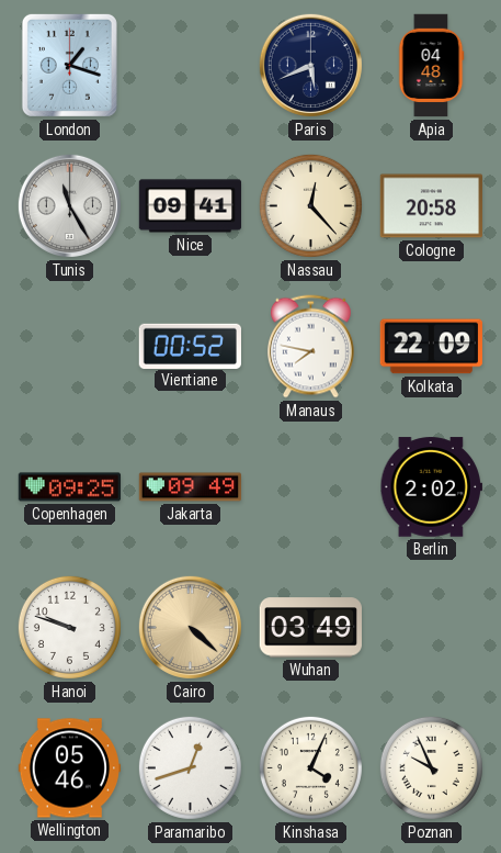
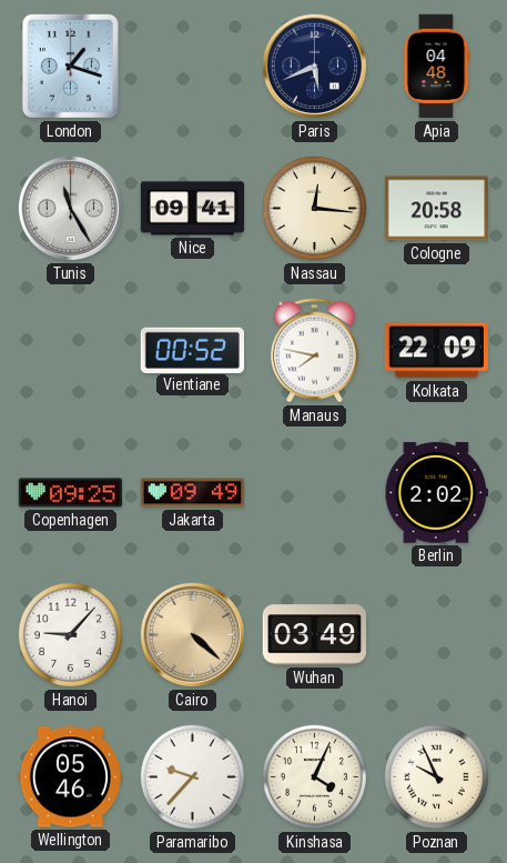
Nassau: 12:23 -> 12:16 (314, 208)
Hanoi: 9:48 -> 9:07 (70, 634)
Paramaribo: 12:42 -> 9:37 (192, 776)
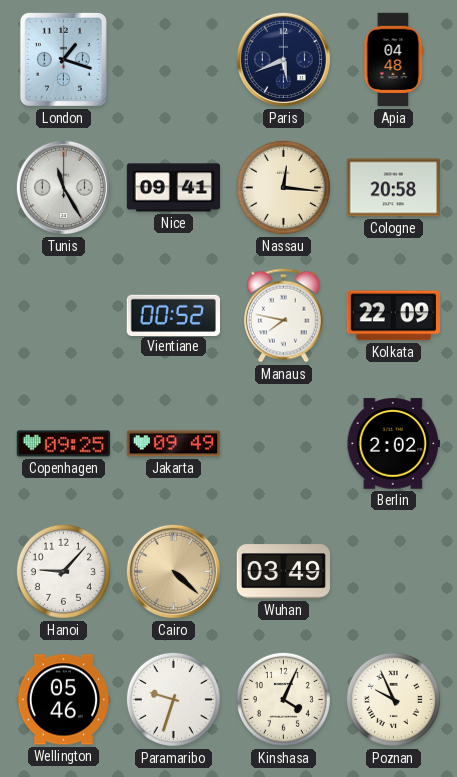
Paramaribo: 9:37 -> 9:33 (173, 699)
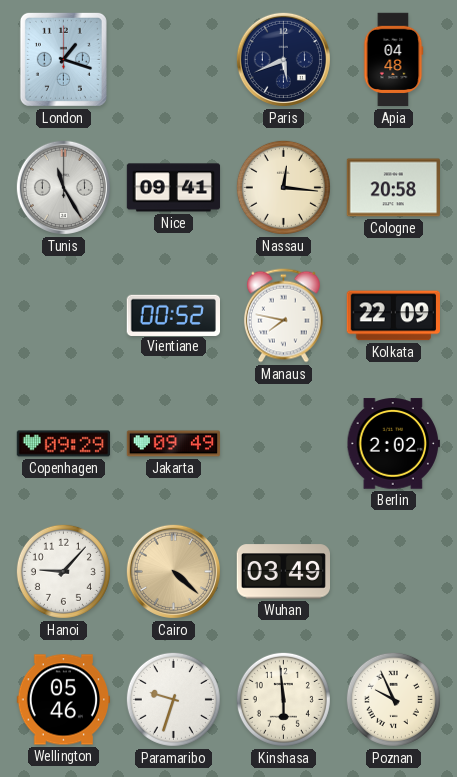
Copenhagen: 09:25 -> 09:29 (64, 444)
Kinshasa: 4:04 -> 5:59 (283, 699)
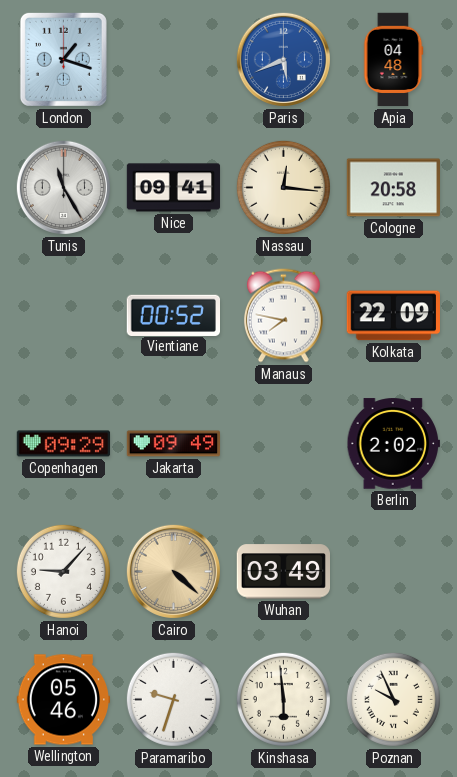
Paris dial: navy -> blue (283, 59)
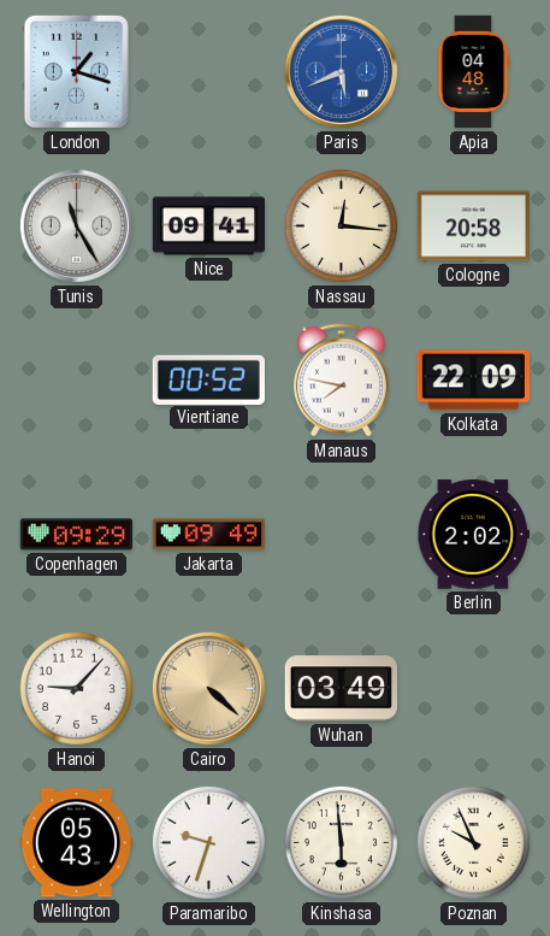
Wellington: 05:46 -> 05:43 (77, 843)
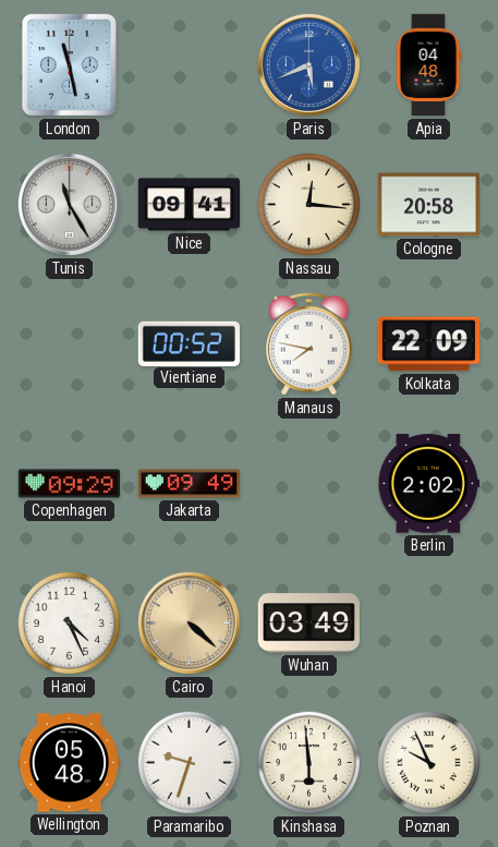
London: 1:18 -> 11:28 (69, 64)
Hanoi: 9:07 -> 4:26 (69, 622)
Wellington: 05:43 -> 05:48 (70, 763)
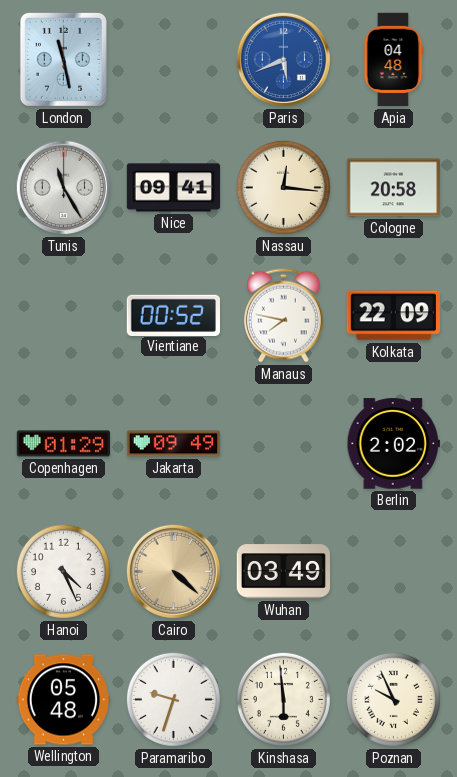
Copenhagen: 09:29 -> 01:29 (64, 444)
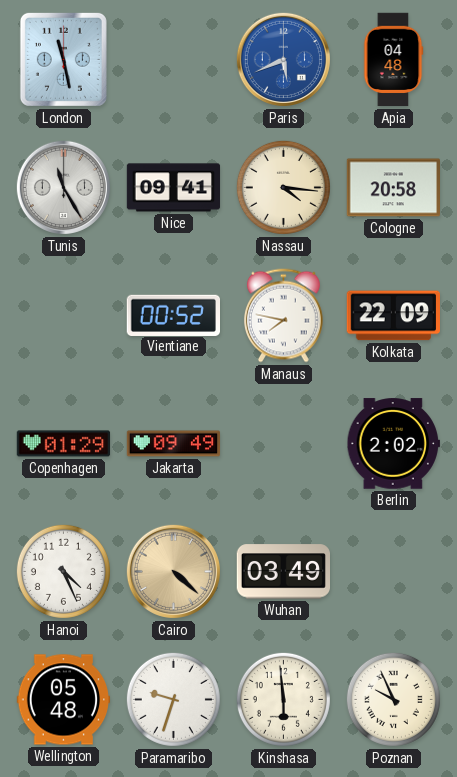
Nassau: 12:16 -> 4:16 (283, 187)
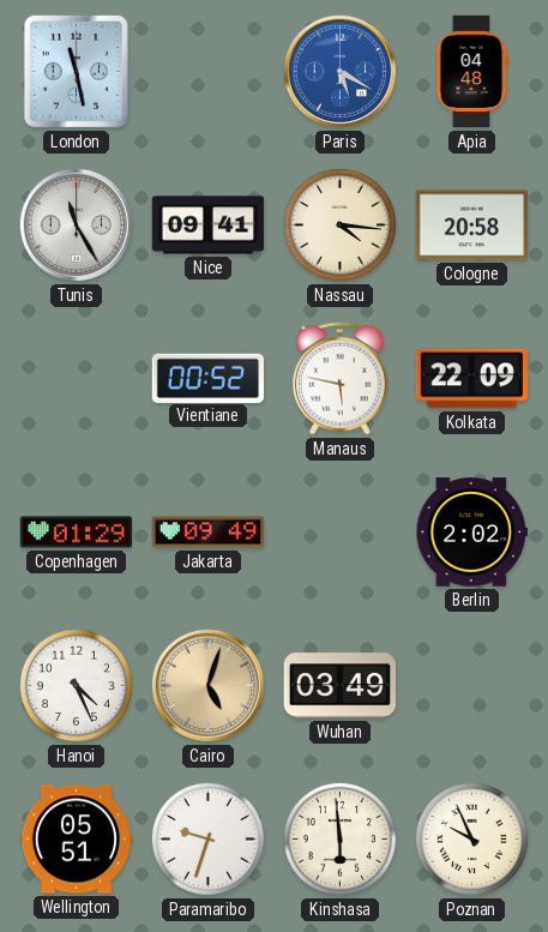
Paris: 5:41 -> 5:20 (339, 71)
Manaus: 7:47 -> 5:47 (339, 379)
Cairo: 4:22 -> 5:03 (207, 685)
Wellington: 05:48 -> 05:51 (77, 840)
